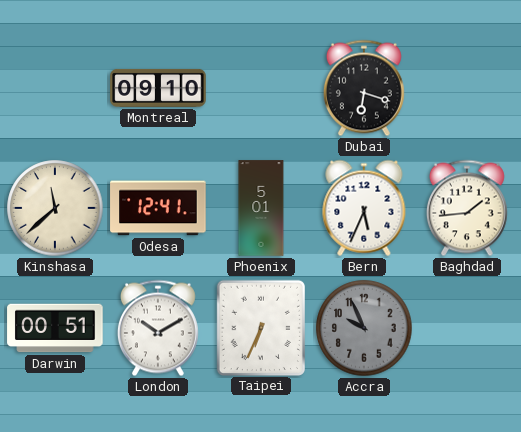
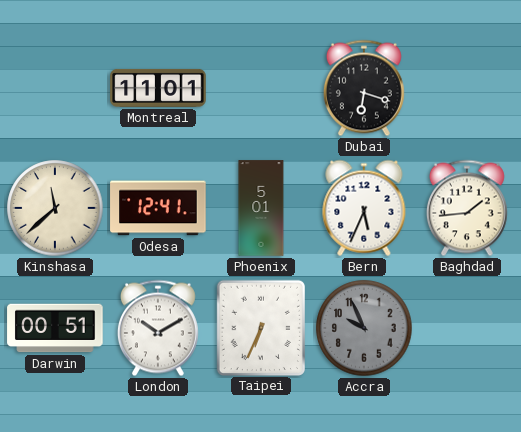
Montreal: 09:10 -> 11:01 (158, 88)
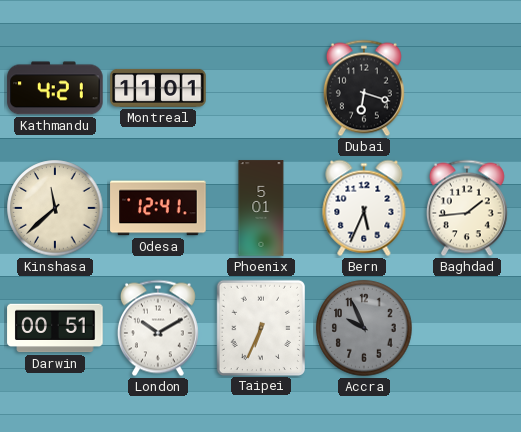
Kathmandu: none -> 4:21 (55, 88)
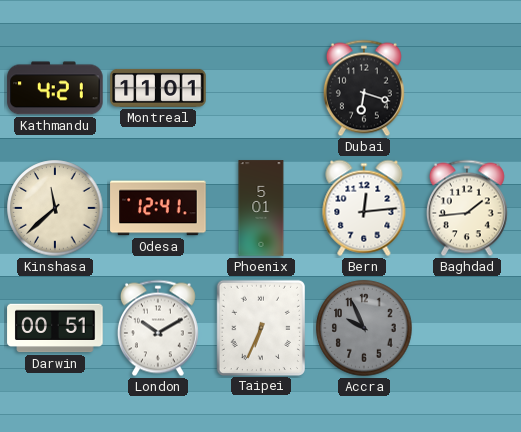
Bern: 5:34 -> 12:14 (364, 208)
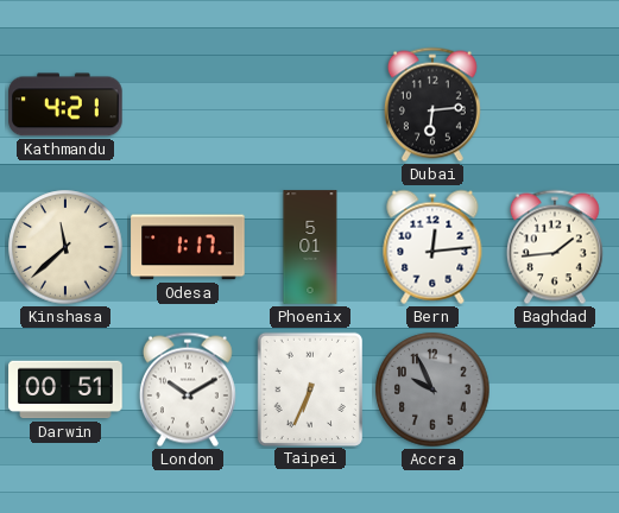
Montreal: 11:01 -> none (158, 88)
Dubai: 6:18 -> 6:14 (432, 104)
Odesa: 12:41 -> 1:17 (188, 247)
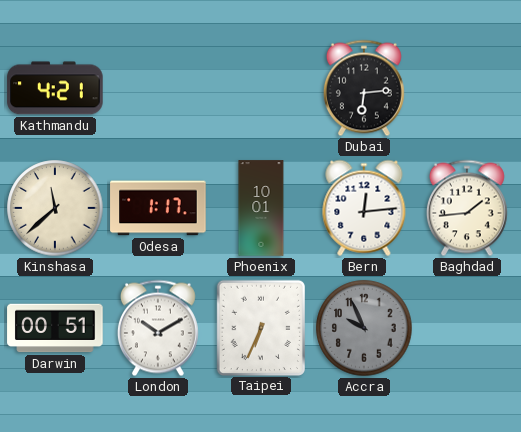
Phoenix: 5:01 -> 10:01 (261, 208)
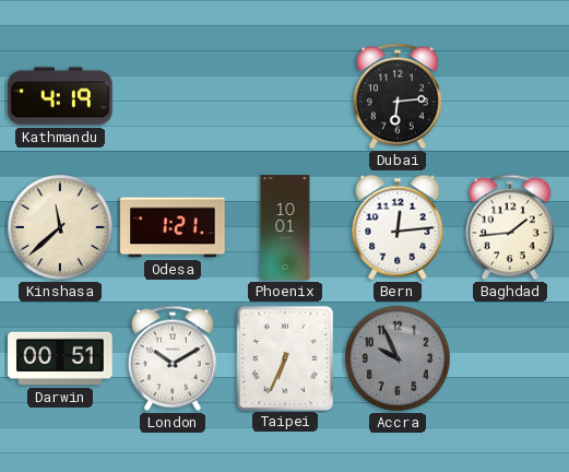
Kathmandu: 4:21 -> 4:19 (60, 96)
Odesa: 1:17 -> 1:21 (173, 227)
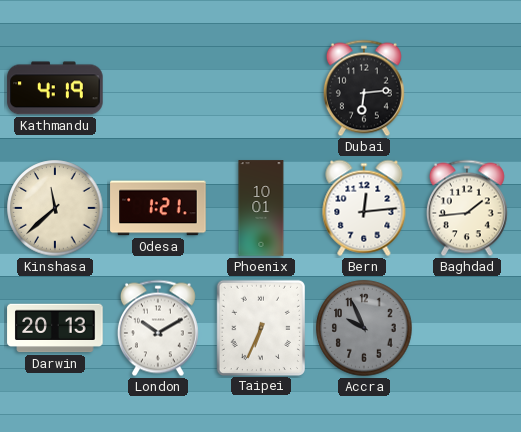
Darwin: 00:51 -> 20:13 (55, 328)
